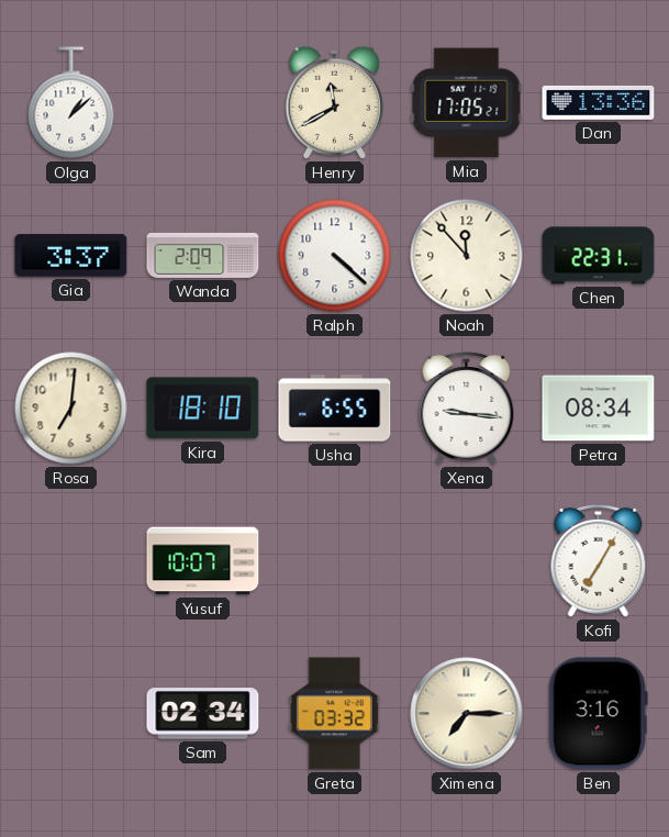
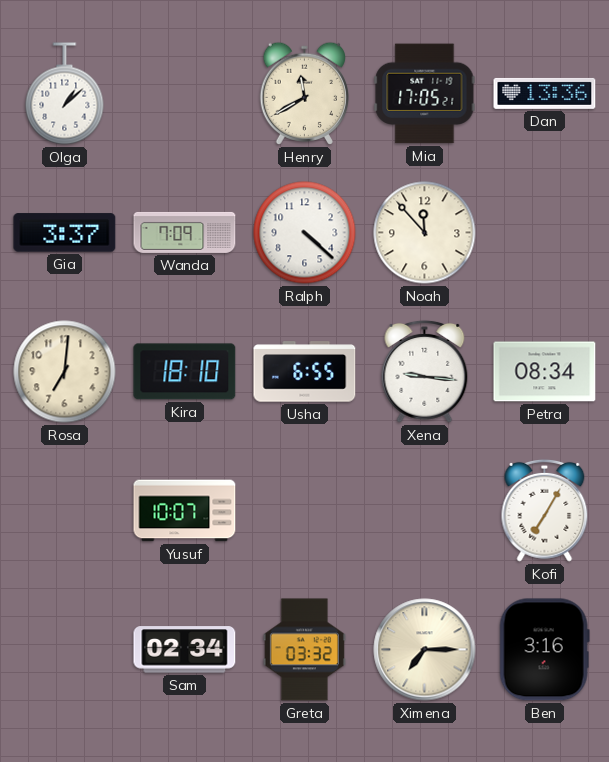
Wanda: 2:09 -> 7:09 (185, 232)
Chen: 22:31 -> none (599, 256)
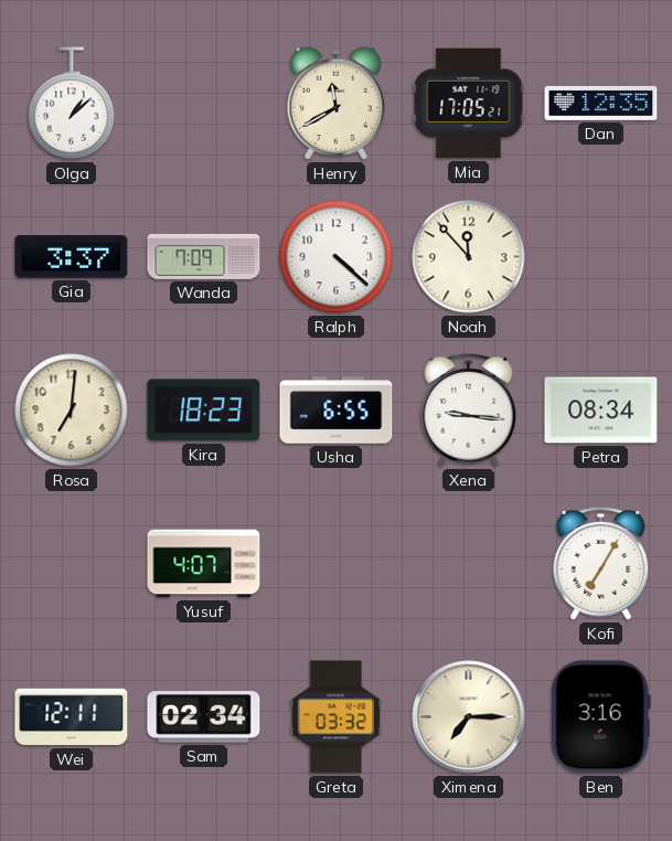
Dan: 13:36 -> 12:35 (601, 103)
Kira: 18:10 -> 18:23 (204, 411)
Yusuf: 10:07 -> 4:07 (204, 564)
Wei: none -> 12:11 (72, 717)
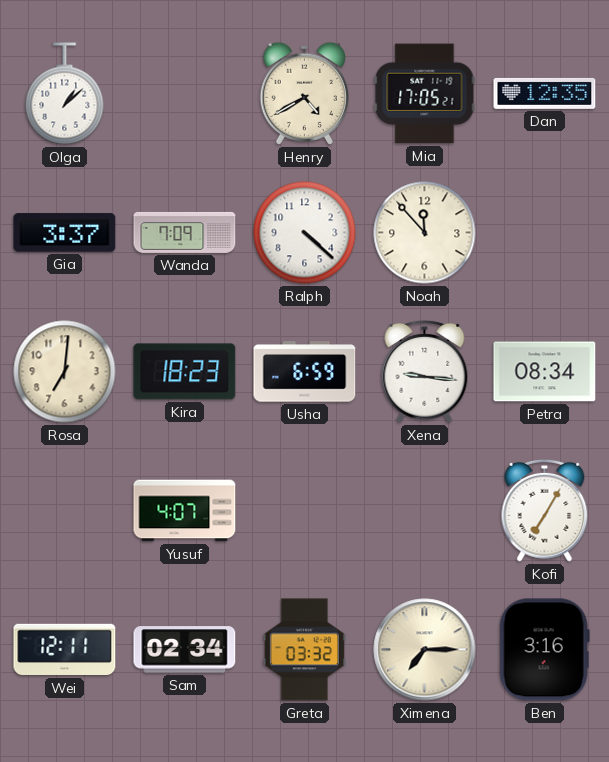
Henry: 11:40 -> 4:40 (304, 93)
Usha: 6:55 -> 6:59 (305, 372)
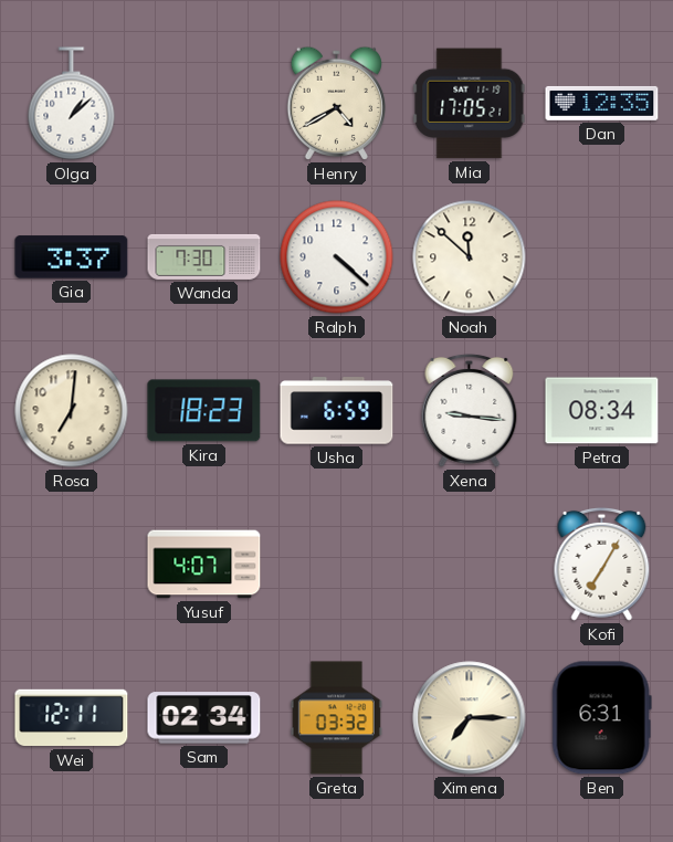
Wanda: 7:09 -> 7:30 (204, 256)
Noah: 11:53 -> 11:52 (470, 257)
Ben: 3:16 -> 6:31 (601, 718)
